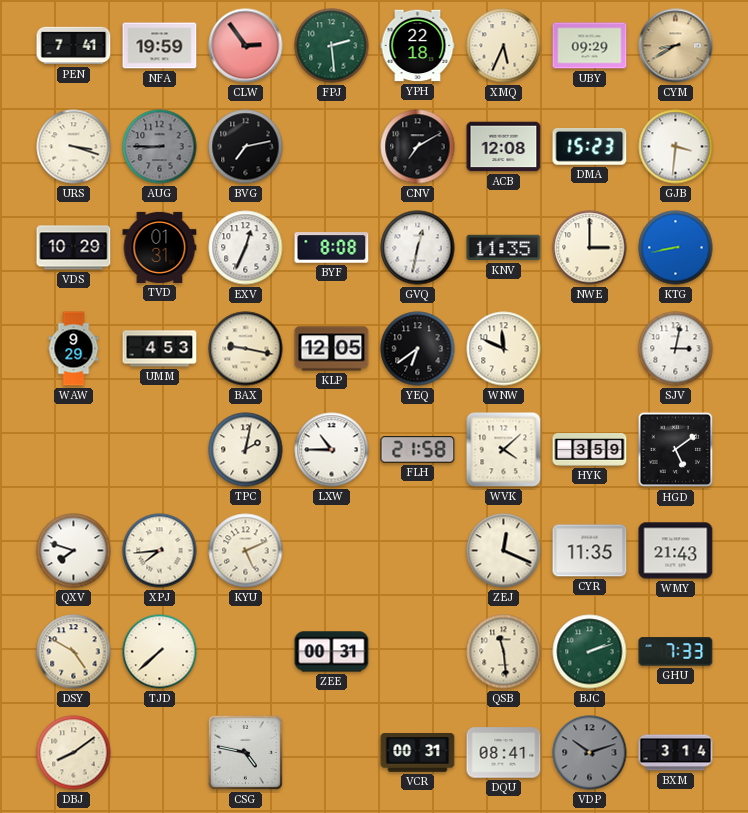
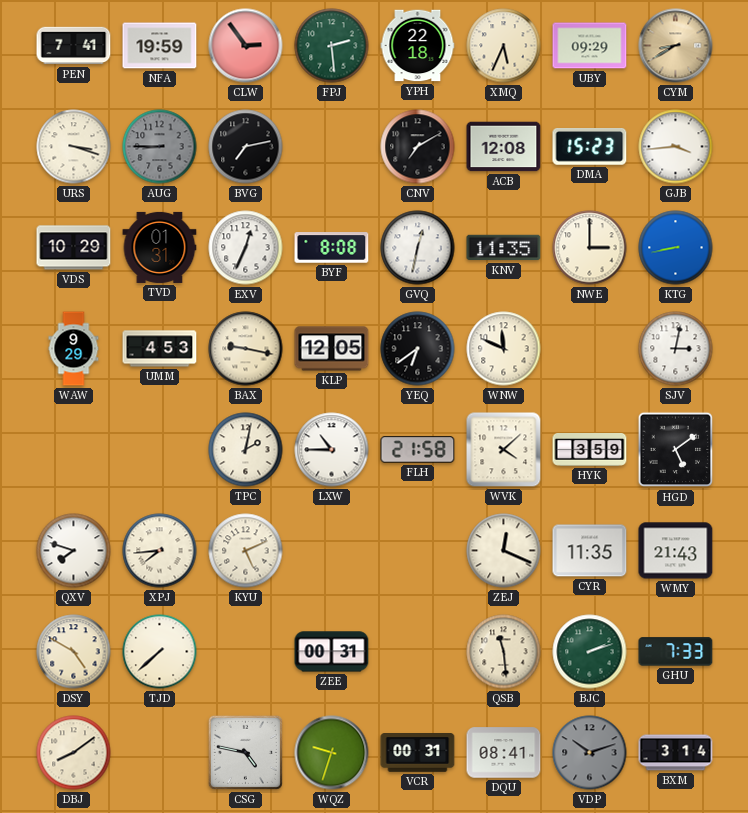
GJB: 3:31 -> 3:44 (676, 147)
WQZ: none -> 9:33 (332, 753)
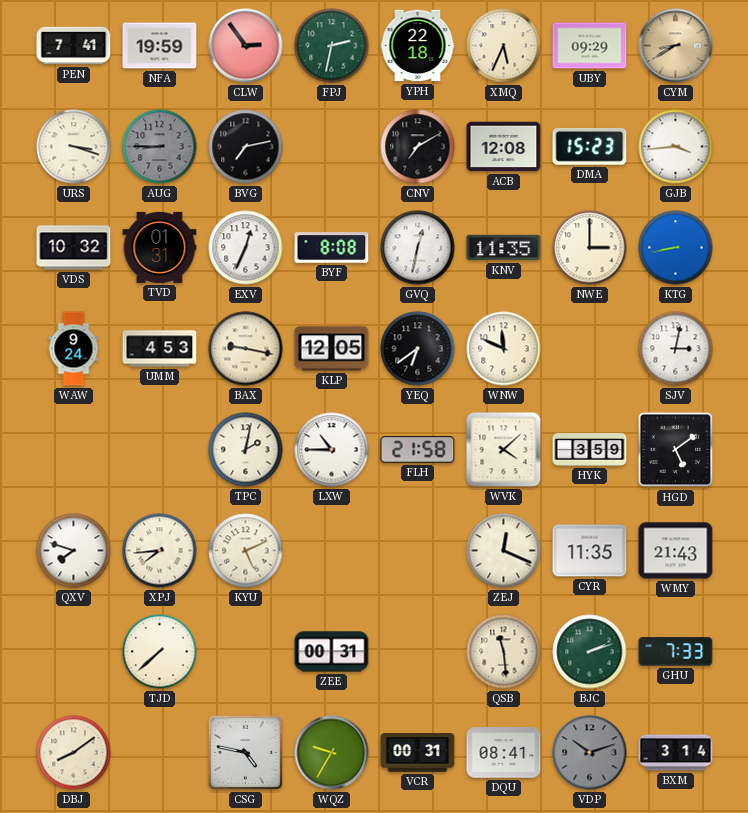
FPJ: 2:29 -> 2:32 (332, 46)
VDS: 10:29 -> 10:32 (74, 248)
WAW: 9:29 -> 9:24 (74, 349)
DSY: 4:50 -> none (74, 652)
WQZ: 9:33 -> 9:35 (332, 753)
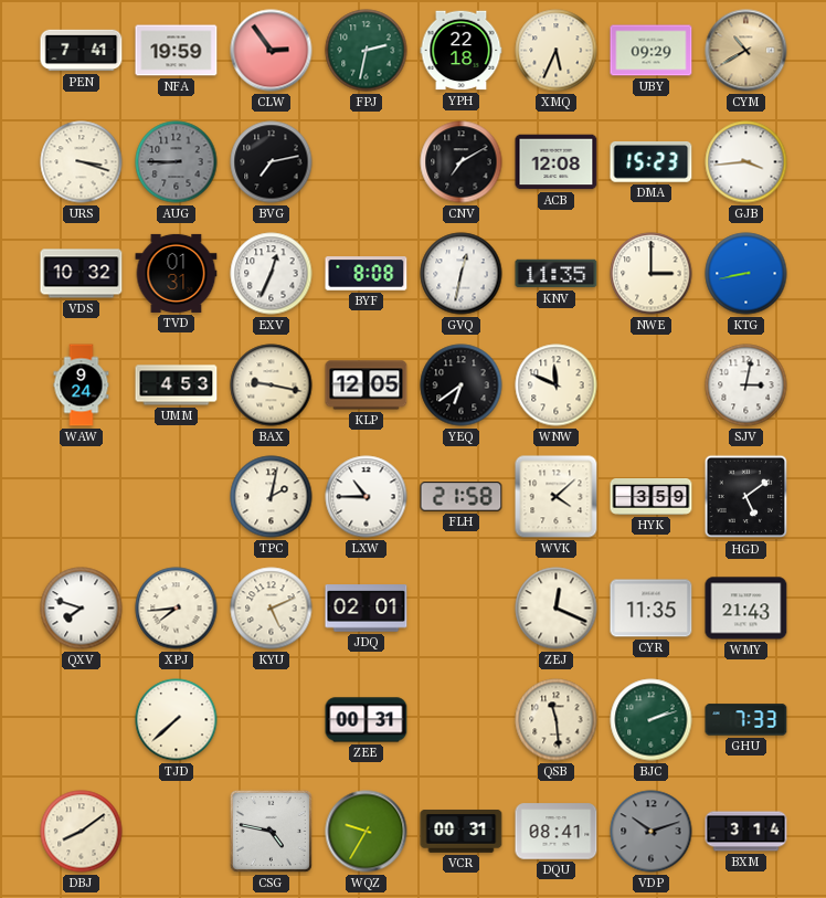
CYM: 8:40 -> 10:40 (746, 51)
JDQ: none -> 02:01 (367, 609)
